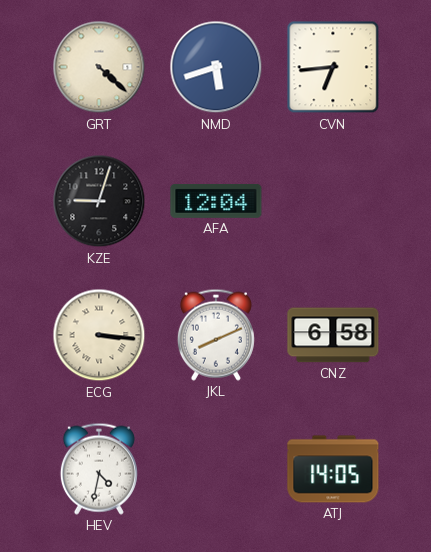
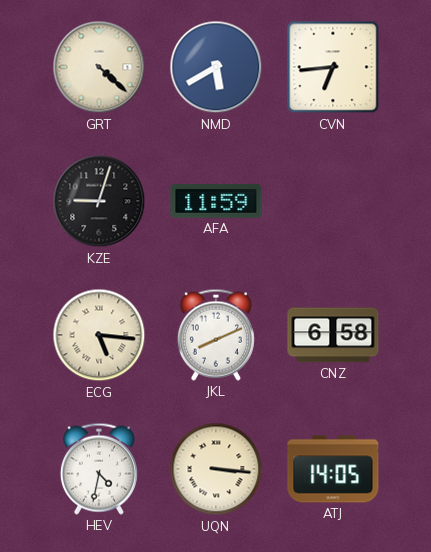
NMD: 5:42 -> 5:40 (216, 67)
AFA: 12:04 -> 11:59 (216, 201)
ECG: 3:16 -> 5:16 (99, 335)
UQN: none -> 3:16 (216, 469)
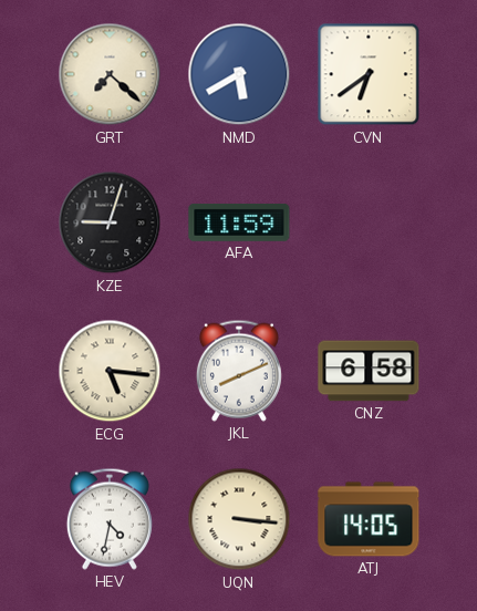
GRT: 4:22 -> 7:22 (110, 74)
CVN: 6:44 -> 6:39 (369, 74)
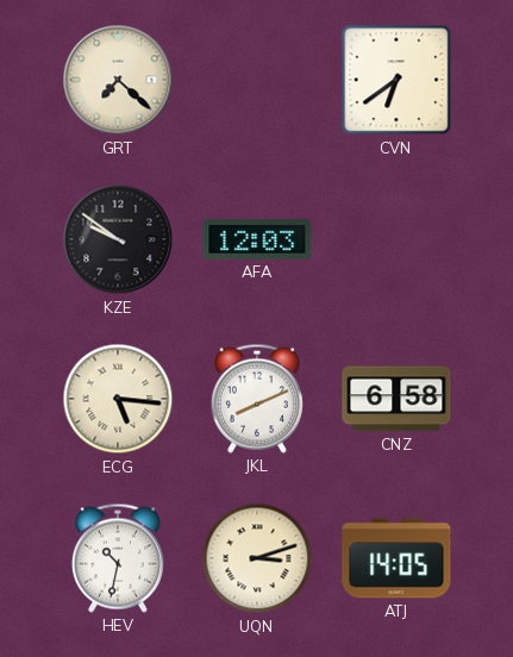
NMD: 5:40 -> none (239, 74)
KZE: 9:03 -> 9:51 (118, 239)
AFA: 11:59 -> 12:03 (257, 239)
HEV: 4:32 -> 10:32 (118, 558)
UQN: 3:16 -> 3:12 (257, 558)
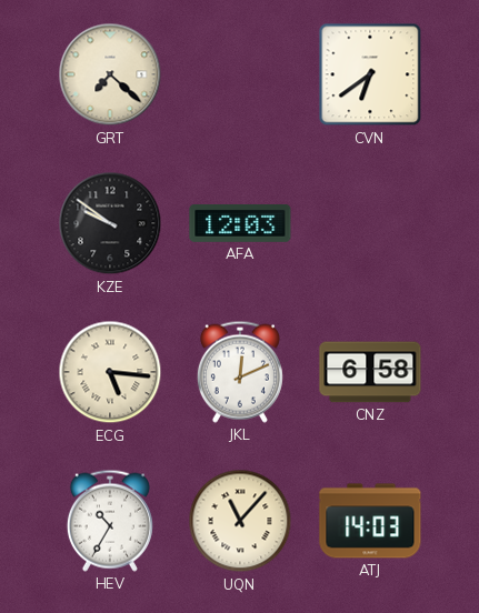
JKL: 8:11 -> 12:11 (240, 372)
HEV: 10:32 -> 10:35 (110, 521)
UQN: 3:12 -> 11:07 (240, 521)
ATJ: 14:05 -> 14:03 (370, 521)
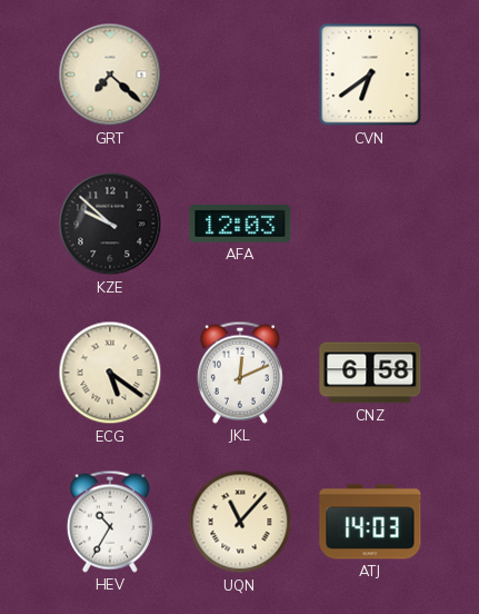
KZE: 9:51 -> 9:52 (110, 224)
ECG: 5:16 -> 5:21 (110, 373)
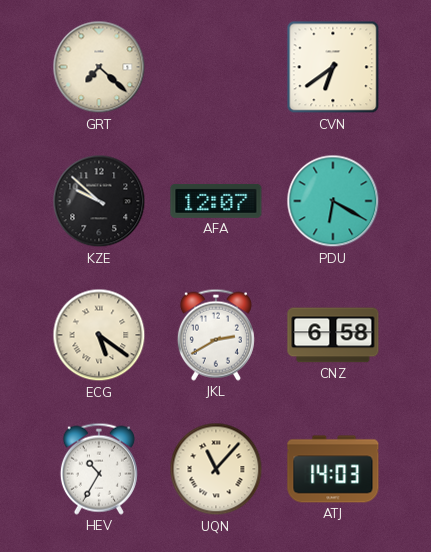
AFA: 12:03 -> 12:07 (216, 201)
PDU: none -> 6:20 (333, 201)
JKL: 12:11 -> 2:40 (216, 335)
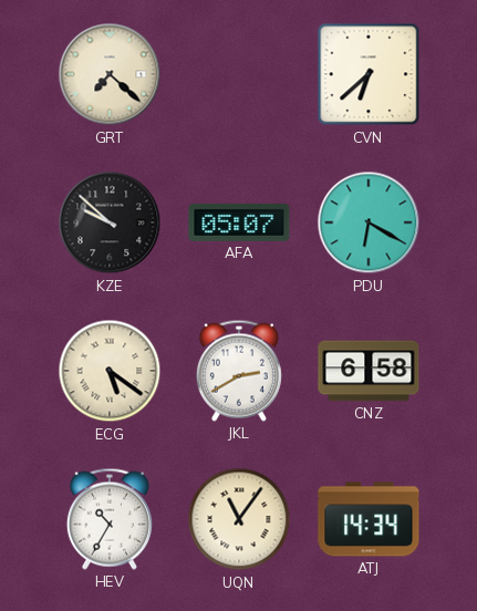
CVN: 6:39 -> 6:38 (369, 74)
AFA: 12:07 -> 05:07 (239, 222)
UQN: 11:07 -> 11:06 (239, 519)
ATJ: 14:03 -> 14:34 (369, 519)
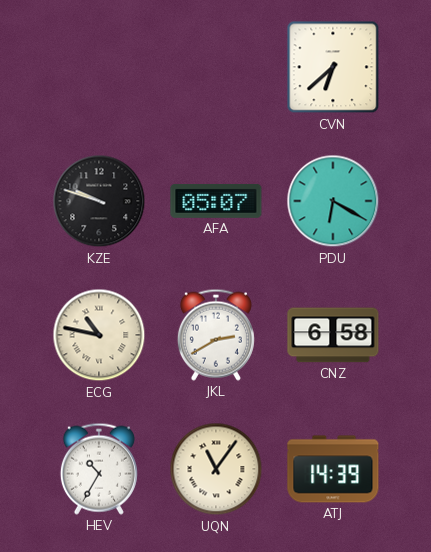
GRT: 7:22 -> none (110, 74)
KZE: 9:52 -> 9:48 (99, 201)
ECG: 5:21 -> 10:47 (99, 335)
ATJ: 14:34 -> 14:39 (333, 469)
